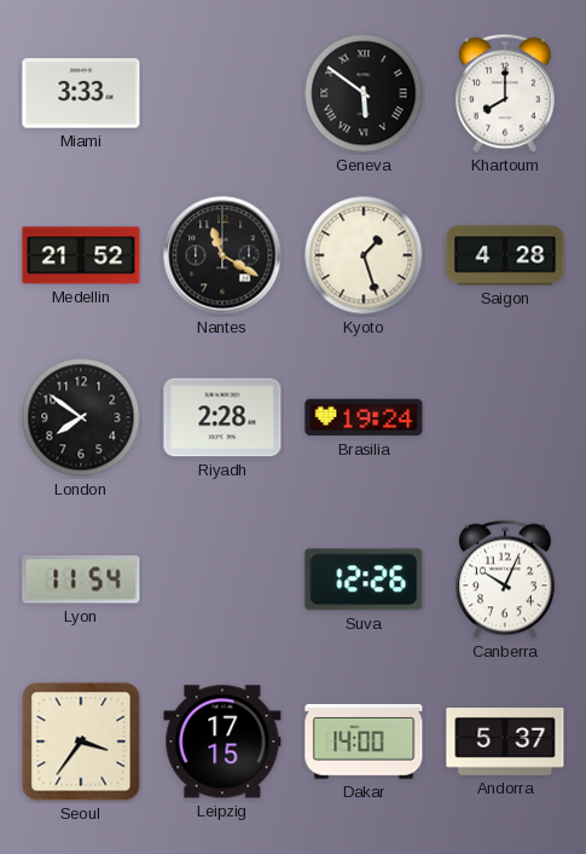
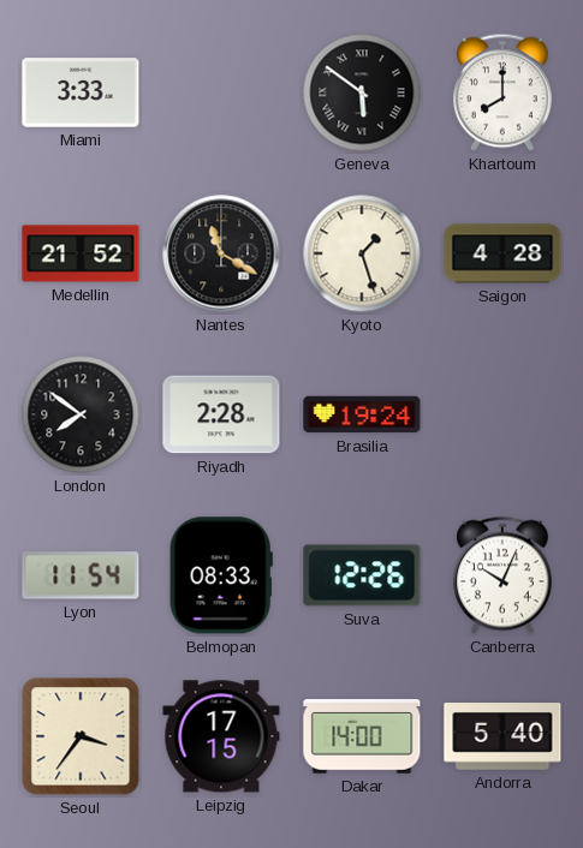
Belmopan: none -> 08:33 (221, 575)
Andorra: 5:37 -> 5:40 (502, 737)
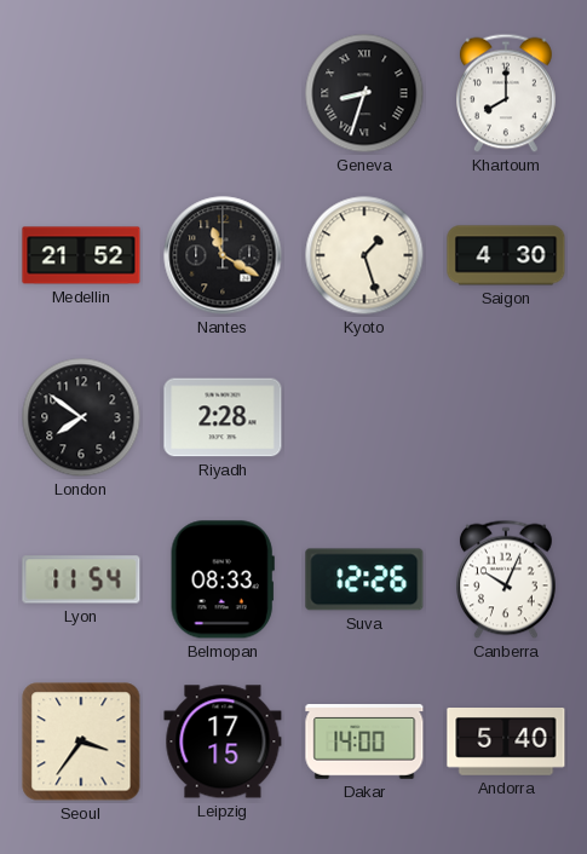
Miami: 3:33 -> none (81, 92)
Geneva: 5:51 -> 8:33 (364, 93)
Saigon: 4:28 -> 4:30 (506, 255)
Brasilia: 19:24 -> none (362, 414)
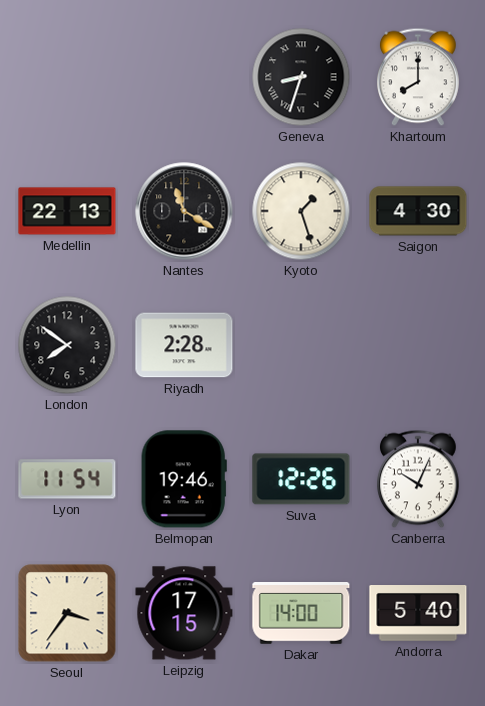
Medellin: 21:52 -> 22:13 (67, 211)
Belmopan: 08:33 -> 19:46 (184, 479)
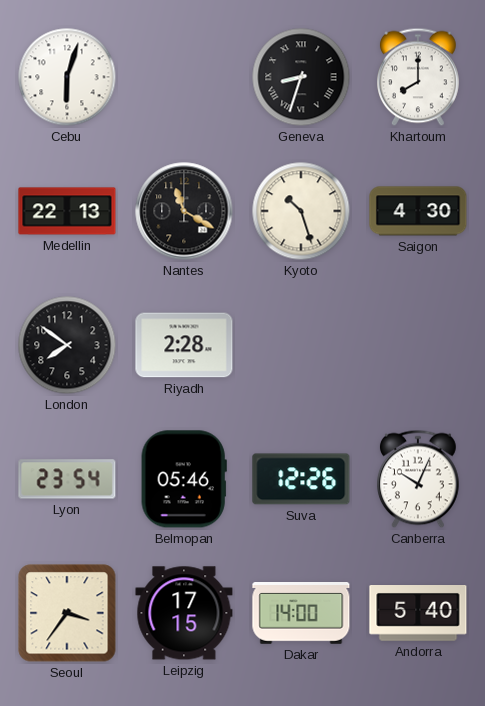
Cebu: none -> 6:03 (67, 77)
Kyoto: 1:27 -> 10:27 (301, 211)
Lyon: 11:54 -> 23:54 (67, 479)
Belmopan: 19:46 -> 05:46 (184, 479)
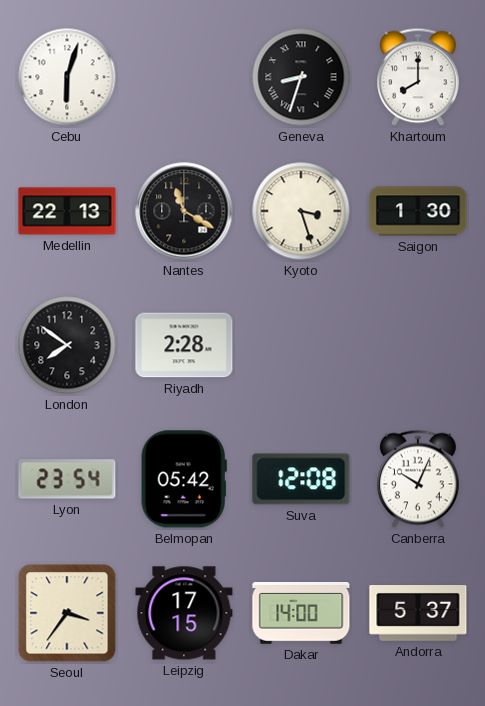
Kyoto: 10:27 -> 3:27 (301, 211)
Saigon: 4:30 -> 1:30 (418, 211)
Belmopan: 05:46 -> 05:42 (184, 479)
Suva: 12:26 -> 12:08 (301, 479)
Andorra: 5:40 -> 5:37 (418, 614)
